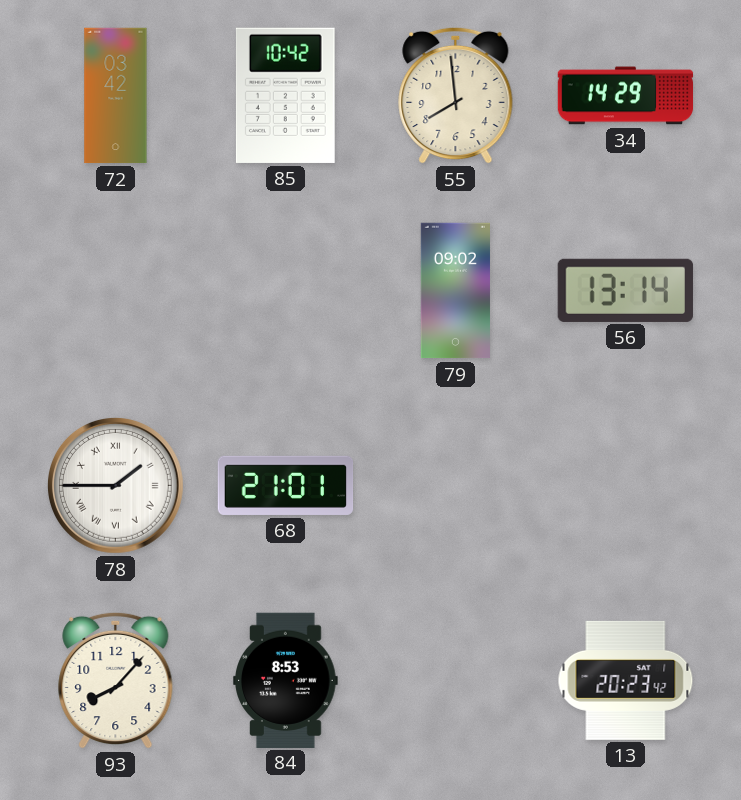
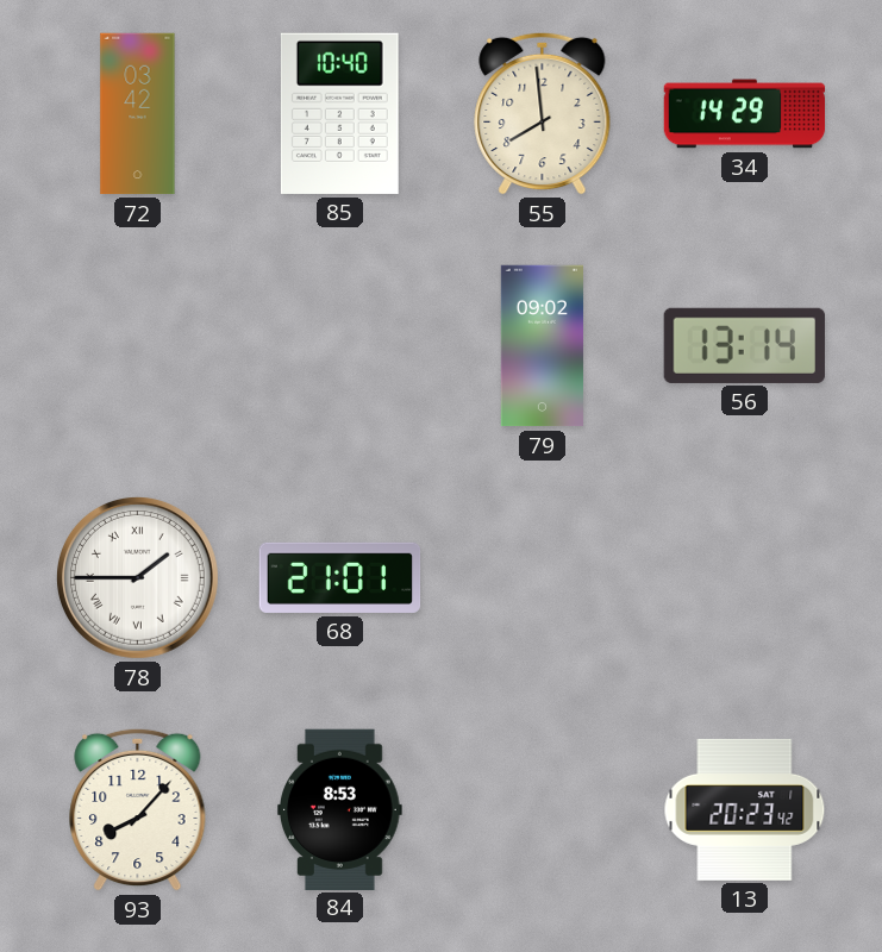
85: 10:42 -> 10:40 (339, 113)
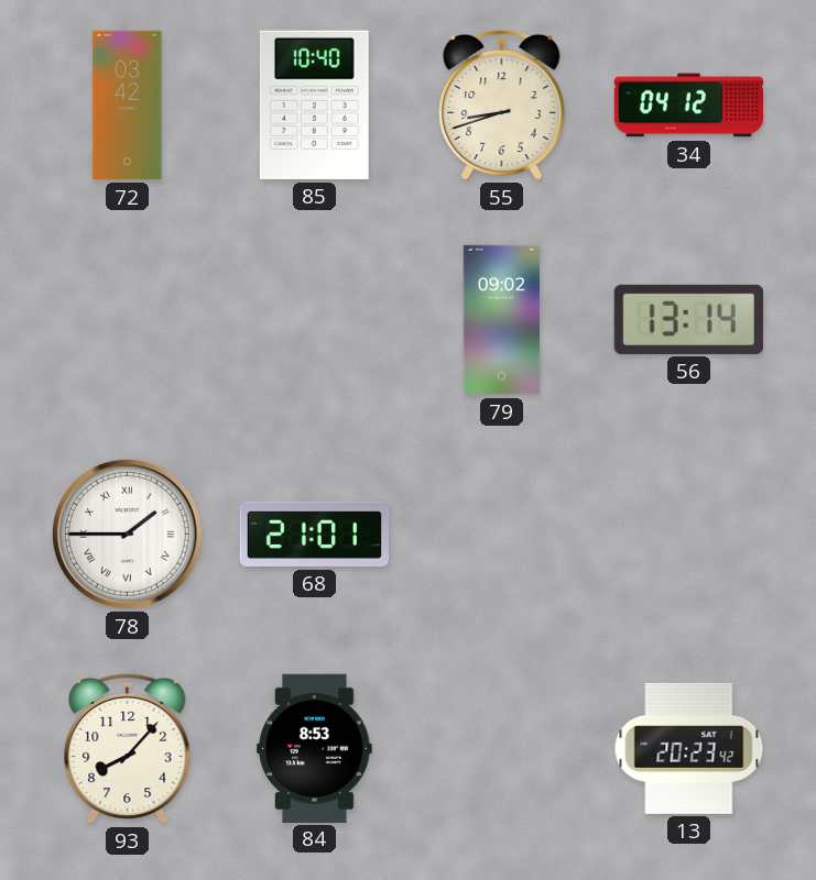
55: 7:59 -> 8:42 (502, 105)
34: 14:29 -> 04:12 (689, 106)
